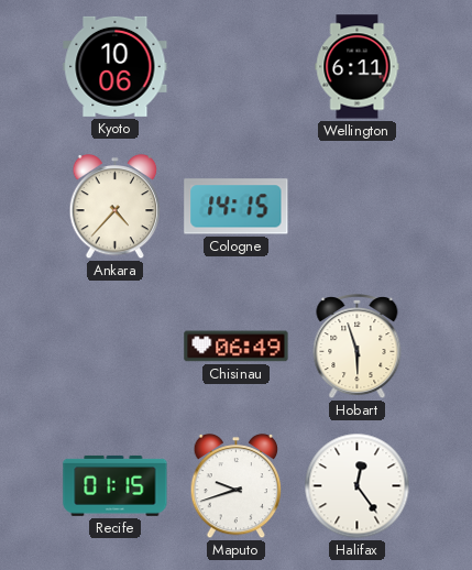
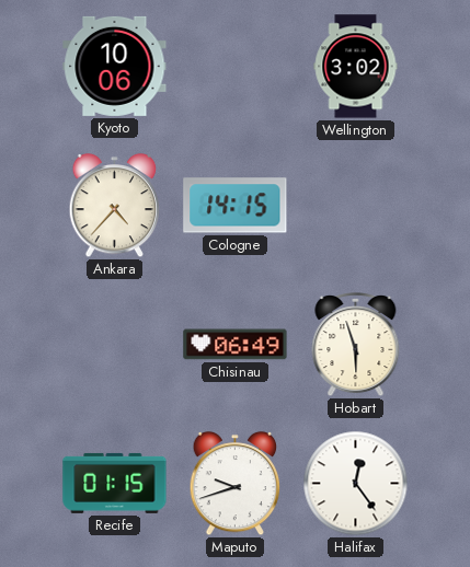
Wellington: 6:11 -> 3:02 (356, 67)
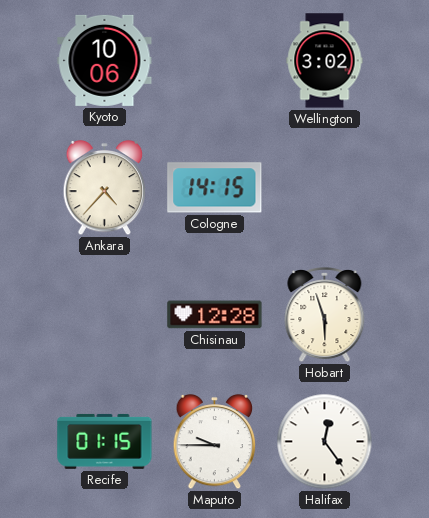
Chisinau: 06:49 -> 12:28 (215, 315)
Maputo: 9:42 -> 9:45 (215, 442)
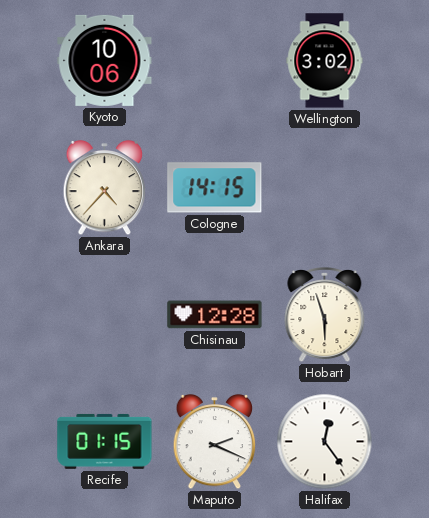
Maputo: 9:45 -> 2:19 (215, 442)
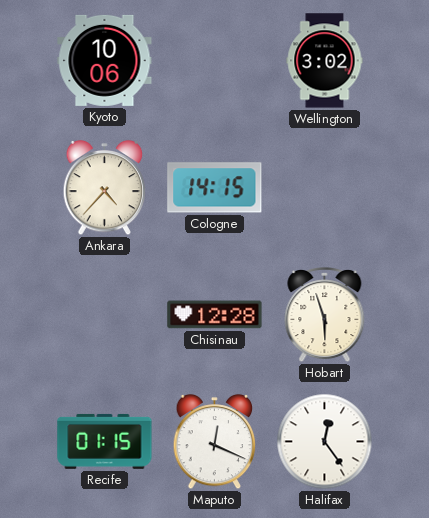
Maputo: 2:19 -> 12:19 (215, 442)
